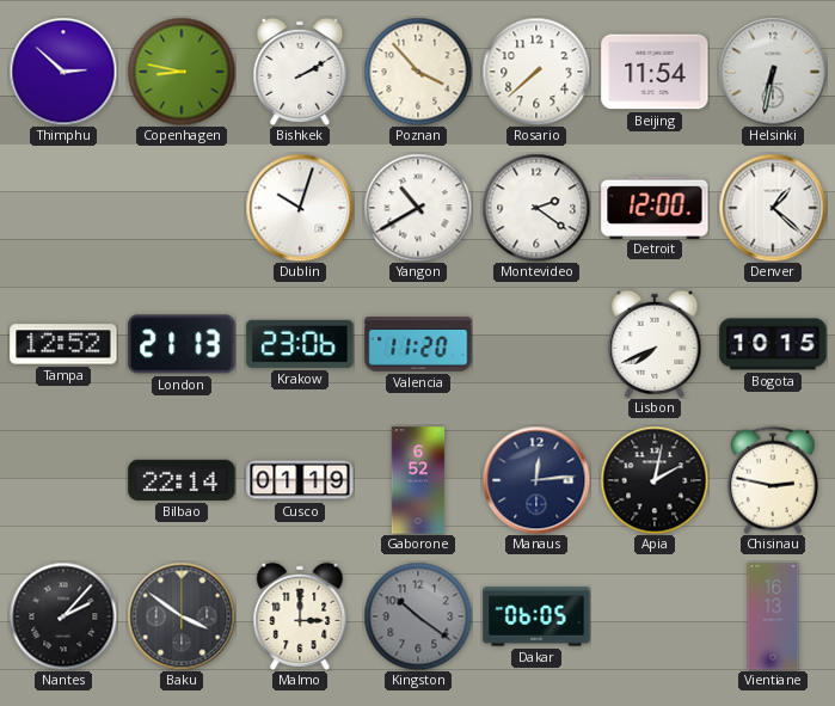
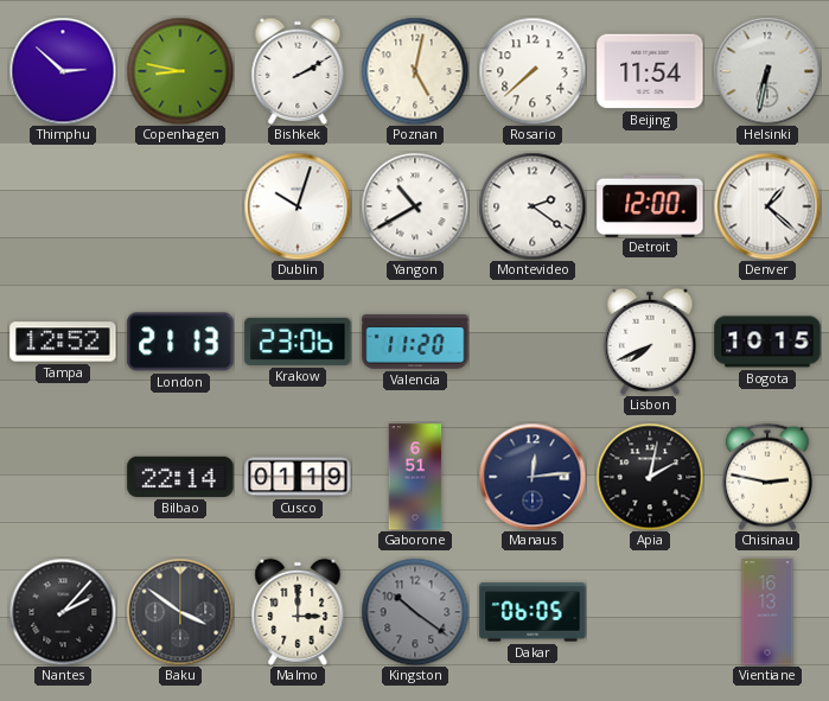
Poznan: 3:53 -> 5:02 (415, 71)
Gaborone: 6:52 -> 6:51 (415, 477)
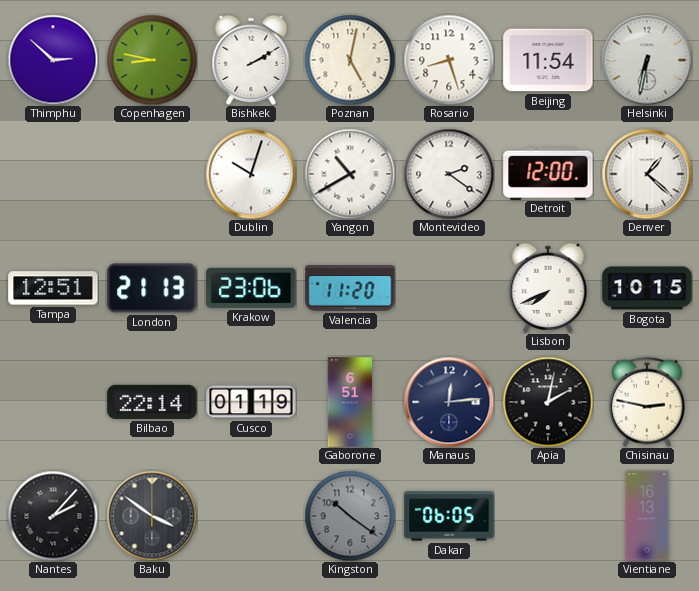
Rosario: 7:38 -> 8:27 (449, 60)
Tampa: 12:52 -> 12:51 (53, 288)
Malmo: 3:00 -> none (298, 612)
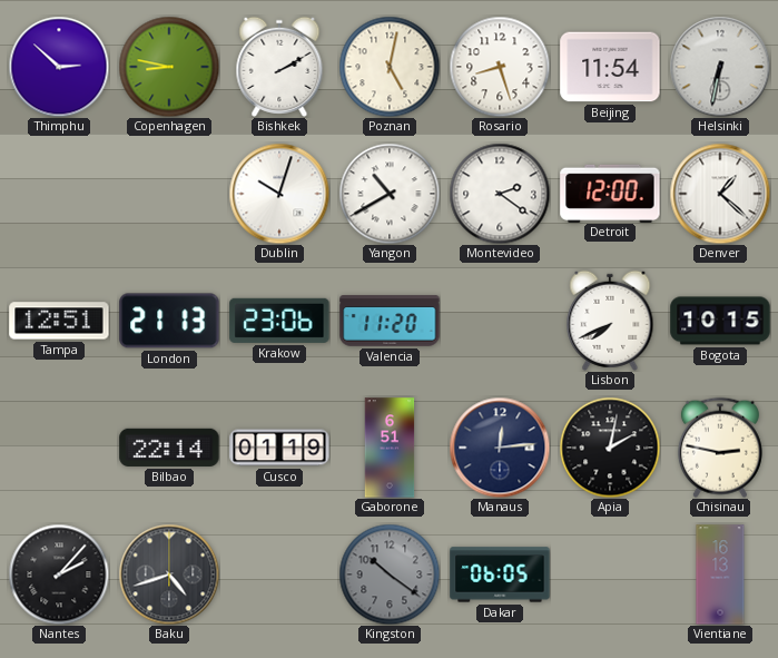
Baku: 3:51 -> 4:42 (169, 574)
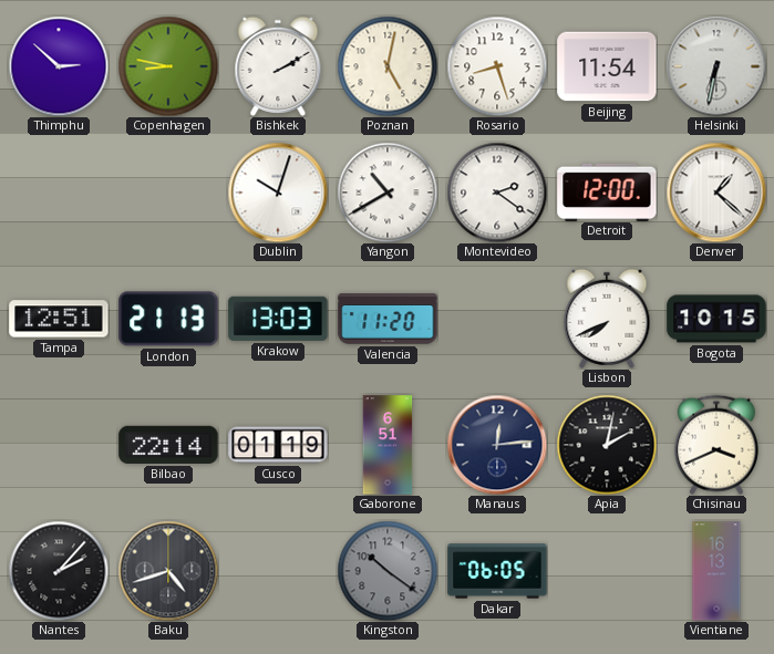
Krakow: 23:06 -> 13:03 (278, 319)
Chisinau: 2:47 -> 3:41 (716, 445)
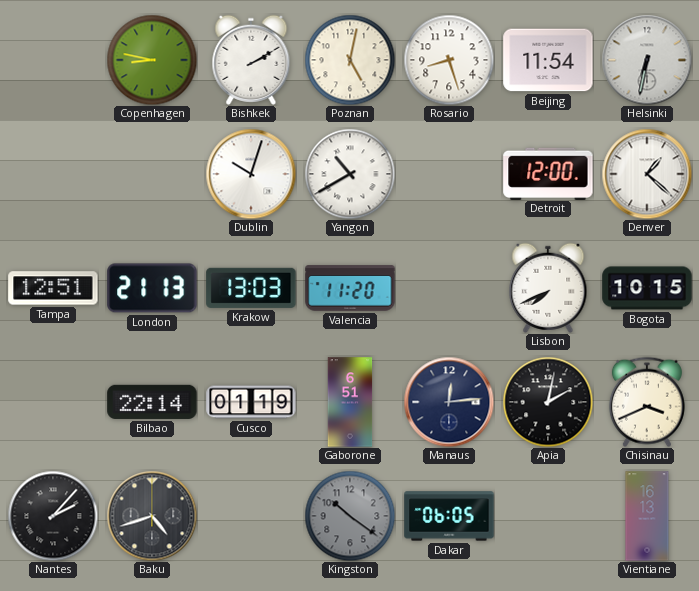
Thimphu: 2:52 -> none (59, 66)
Montevideo: 2:21 -> none (497, 193)
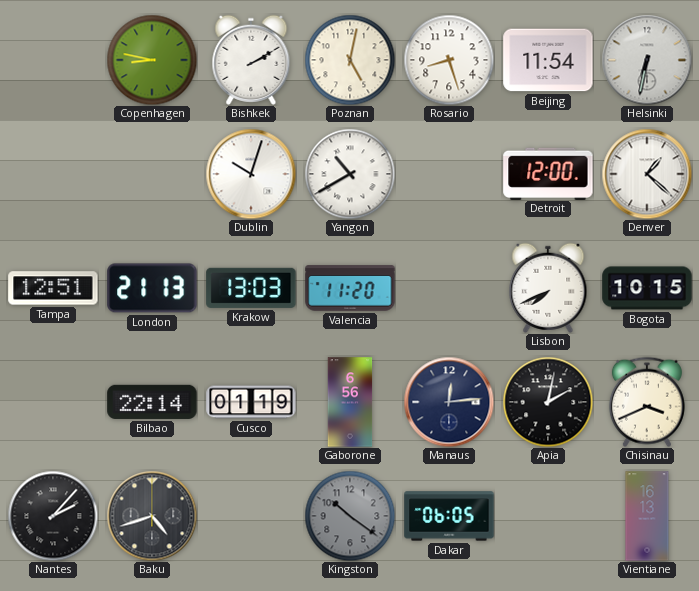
Gaborone: 6:51 -> 6:56 (350, 402)
